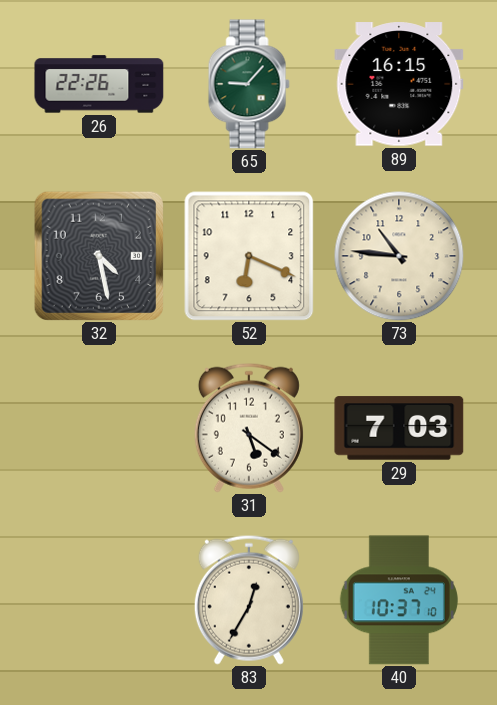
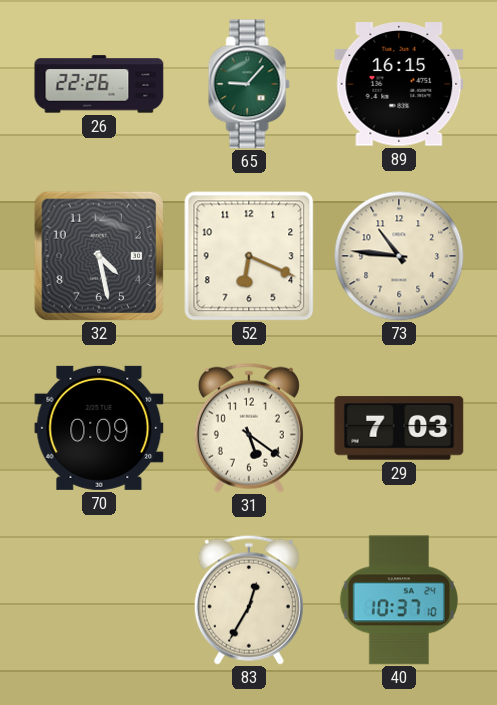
70: none -> 0:09 (99, 428)
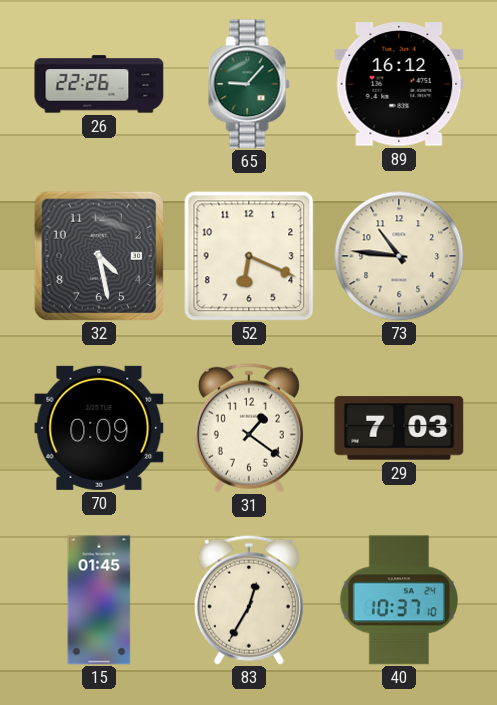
89: 16:15 -> 16:12 (399, 84)
31: 5:21 -> 1:21 (249, 428)
15: none -> 01:45 (99, 600)
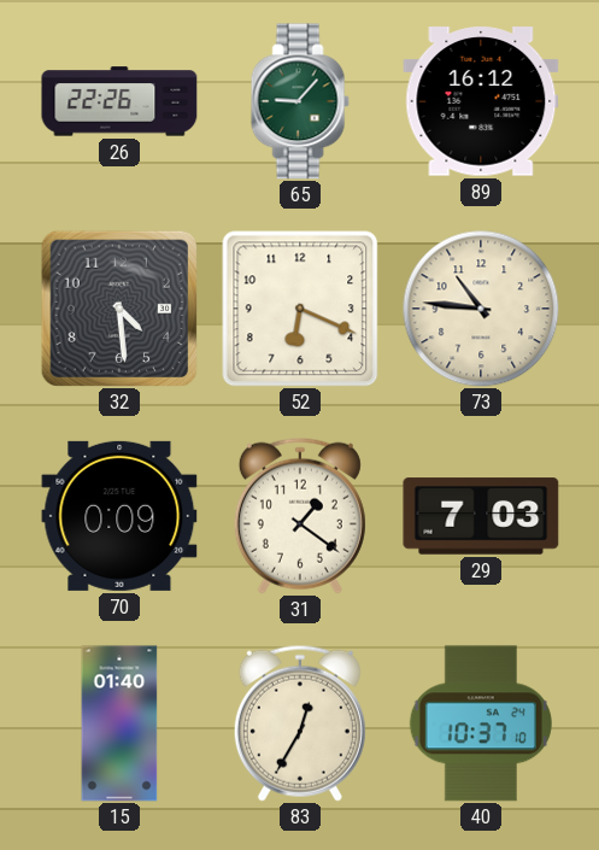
32: 4:28 -> 4:29 (118, 307)
15: 01:45 -> 01:40 (119, 723)
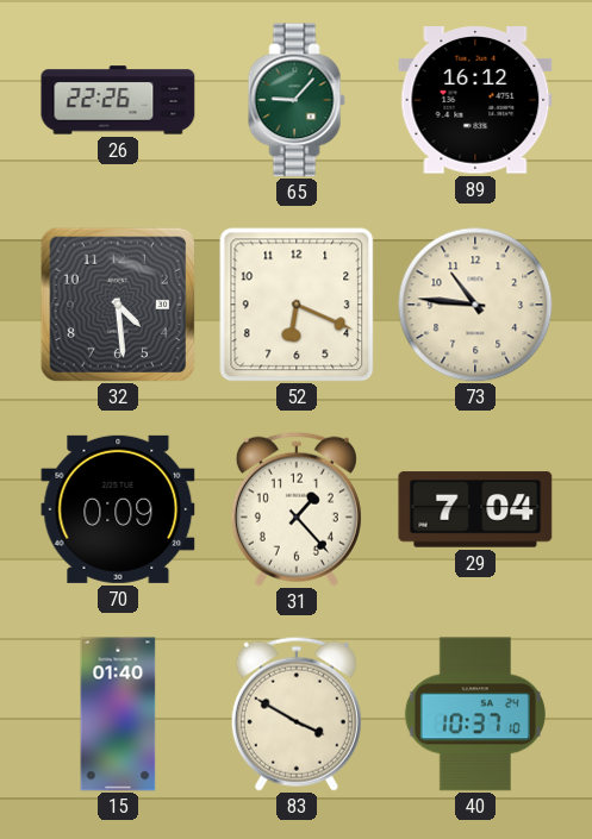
31: 1:21 -> 1:23 (297, 509)
29: 7:03 -> 7:04 (475, 509)
83: 12:35 -> 3:50 (297, 714)
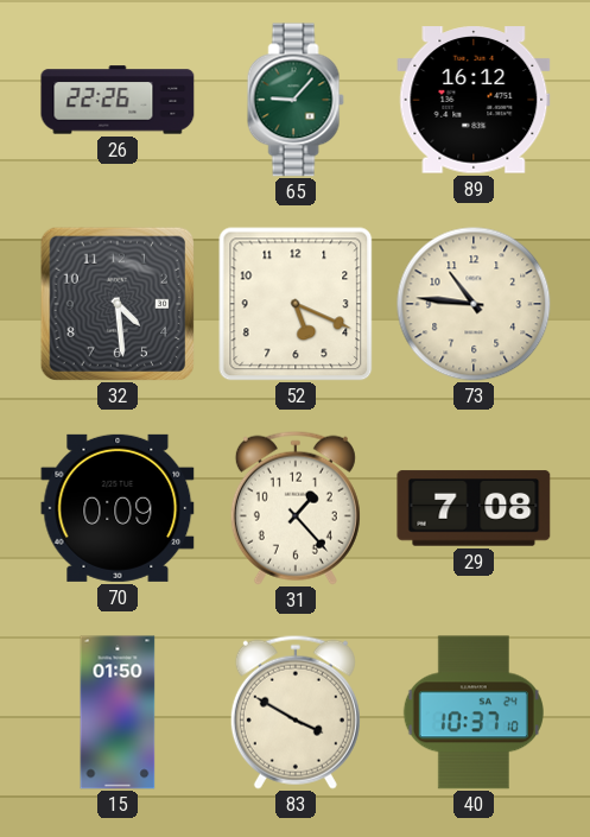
52: 6:19 -> 5:19 (296, 304)
29: 7:04 -> 7:08 (474, 508)
15: 01:40 -> 01:50 (118, 712)
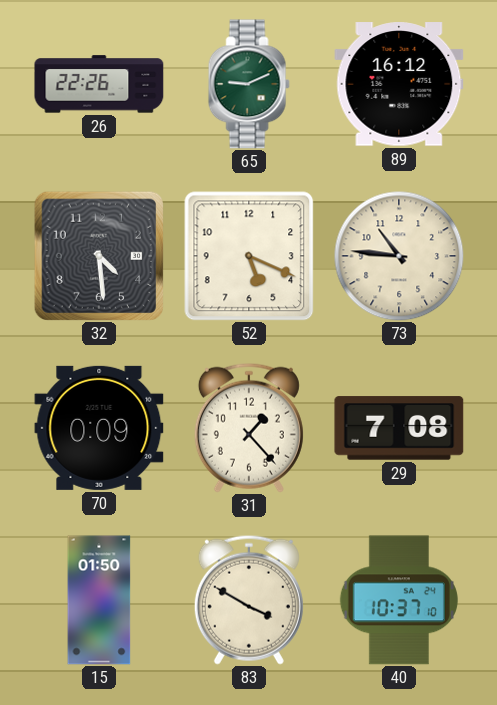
65: 9:07 -> 9:11 (249, 84)
